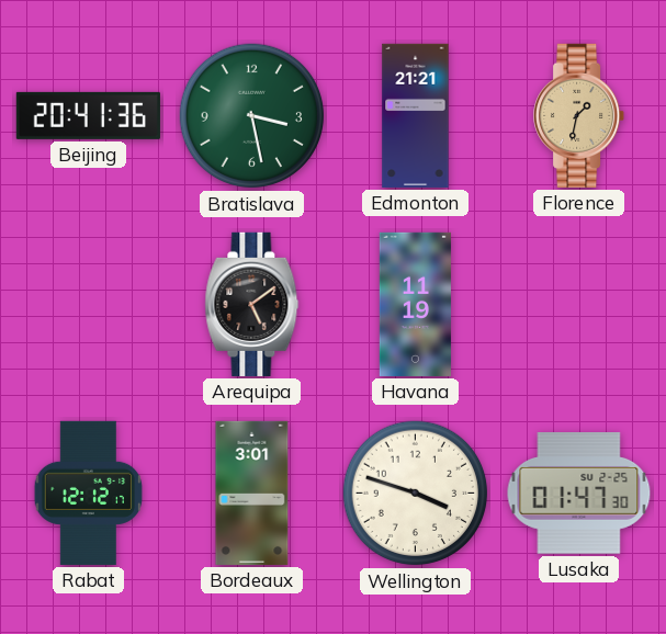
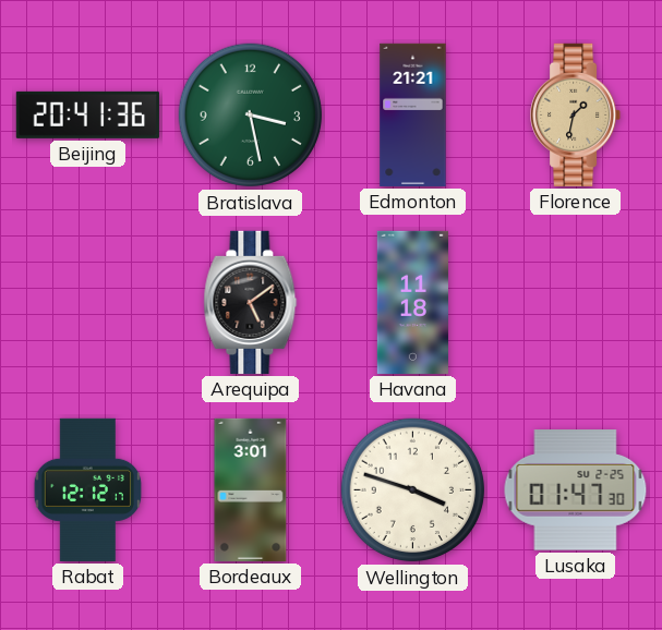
Havana: 11:19 -> 11:18 (412, 302)
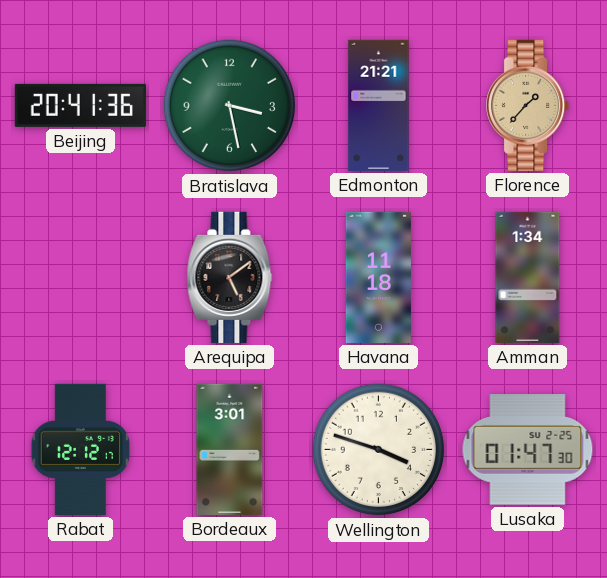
Florence: 1:32 -> 1:37 (528, 105)
Amman: none -> 1:34 (528, 277)
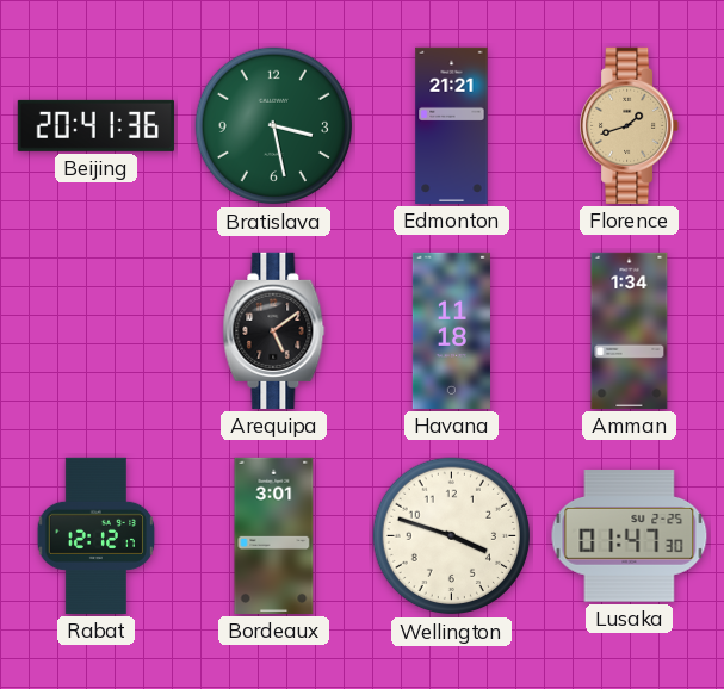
Florence: 1:37 -> 1:42 (630, 125)
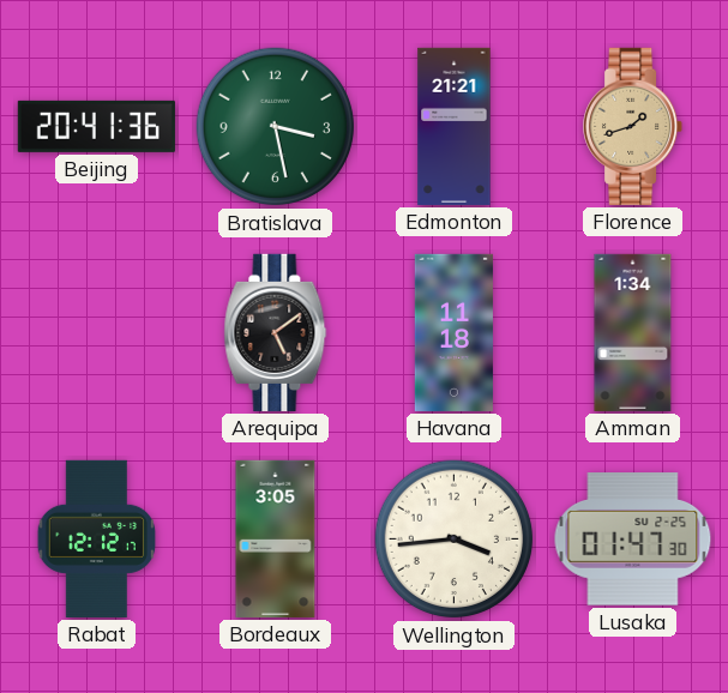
Bordeaux: 3:01 -> 3:05 (276, 538)
Wellington: 3:48 -> 3:44 (455, 540)
